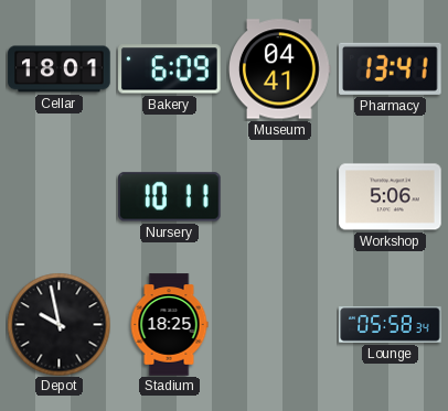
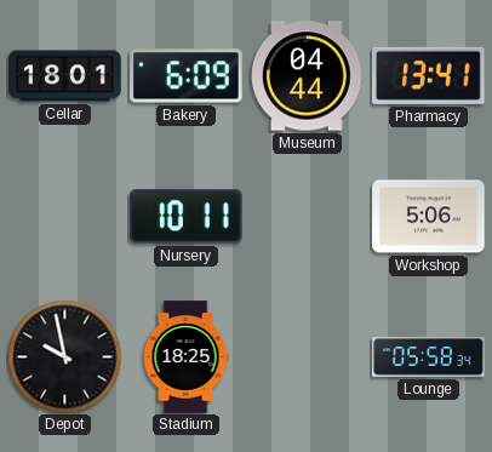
Museum: 04:41 -> 04:44 (308, 76)
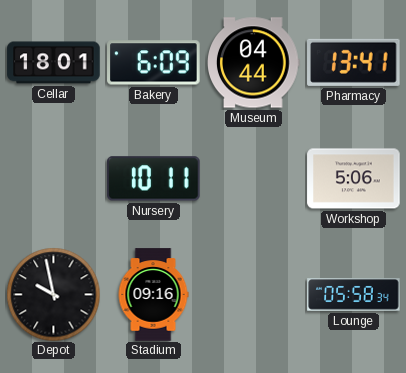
Stadium: 18:25 -> 09:16 (153, 295)
